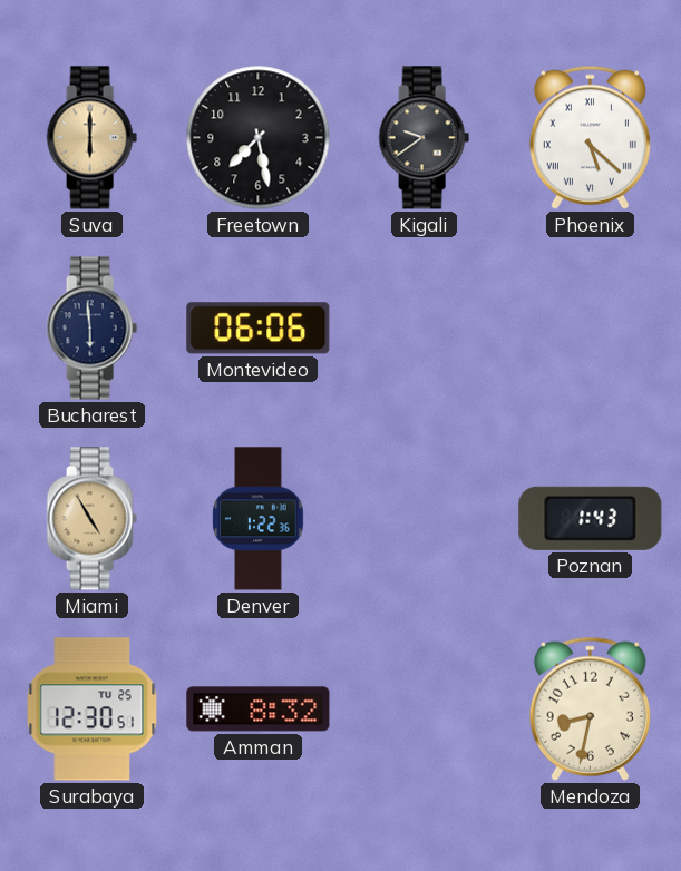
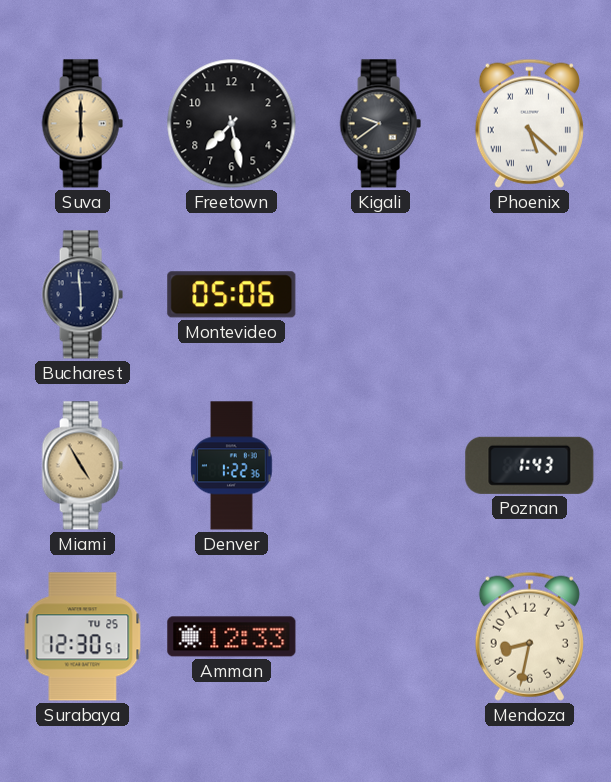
Montevideo: 06:06 -> 05:06 (232, 295)
Amman: 8:32 -> 12:33 (232, 637)
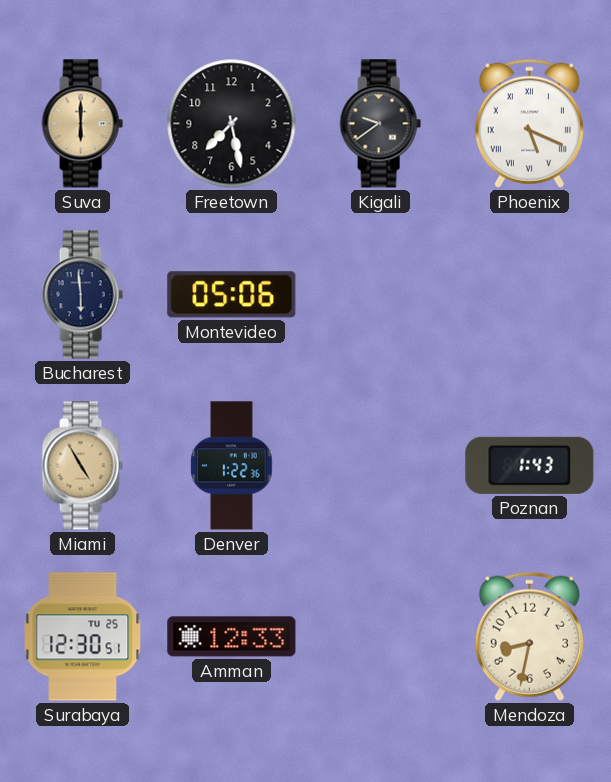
Phoenix: 5:22 -> 5:19 (529, 123)
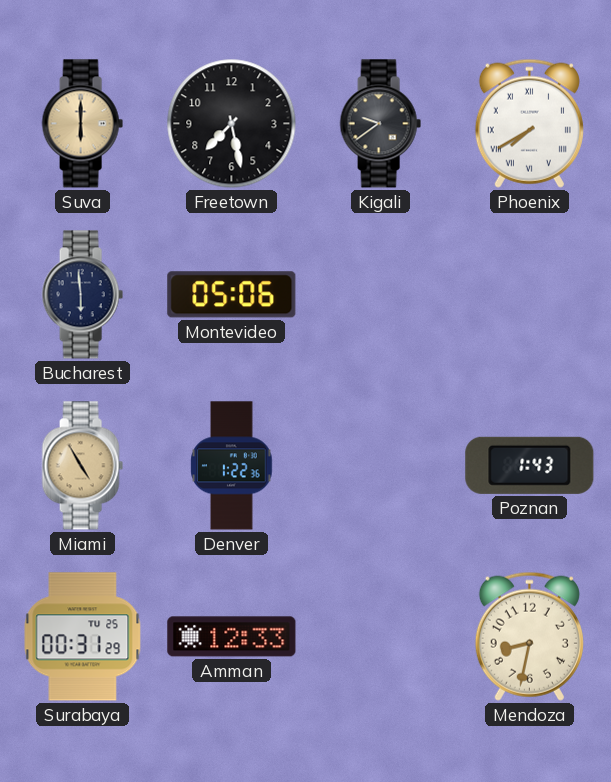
Phoenix: 5:19 -> 7:40 (529, 123)
Surabaya: 12:30 -> 00:31 (83, 637)
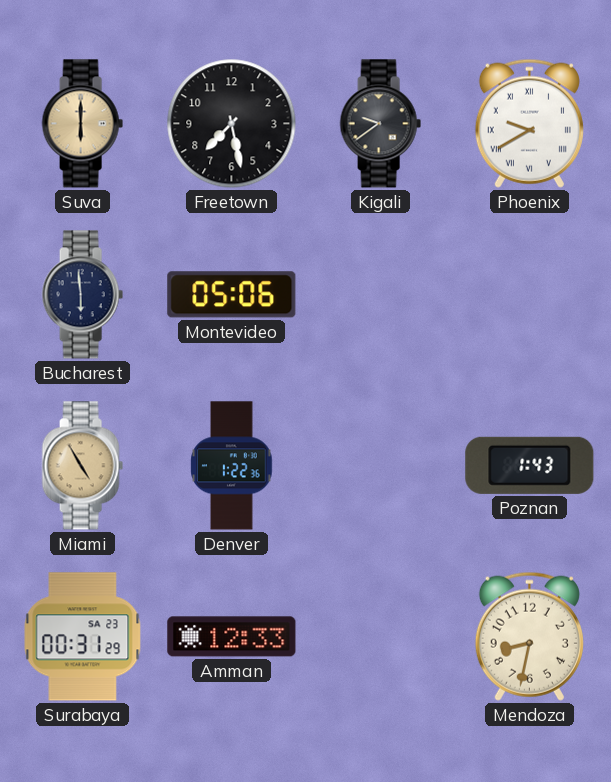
Phoenix: 7:40 -> 9:40 (529, 123)
Surabaya date: TU 25 -> SA 23 (83, 637)
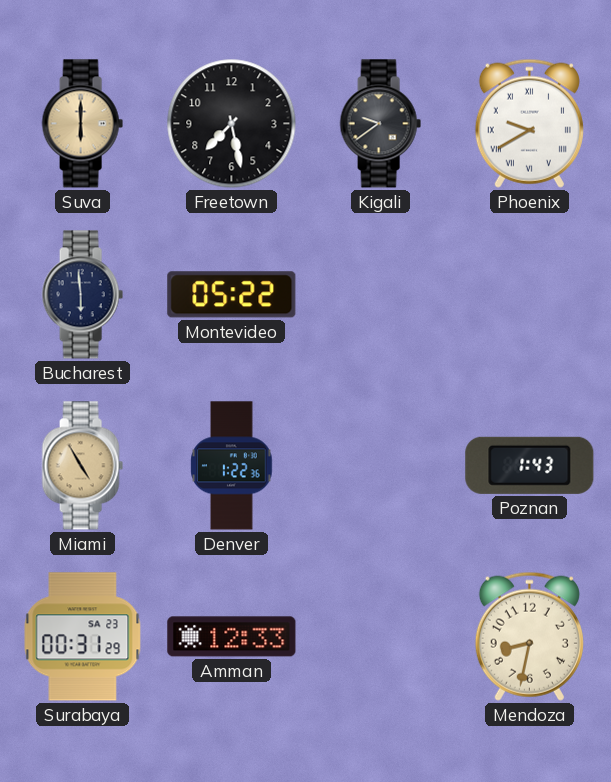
Montevideo: 05:06 -> 05:22 (232, 295)
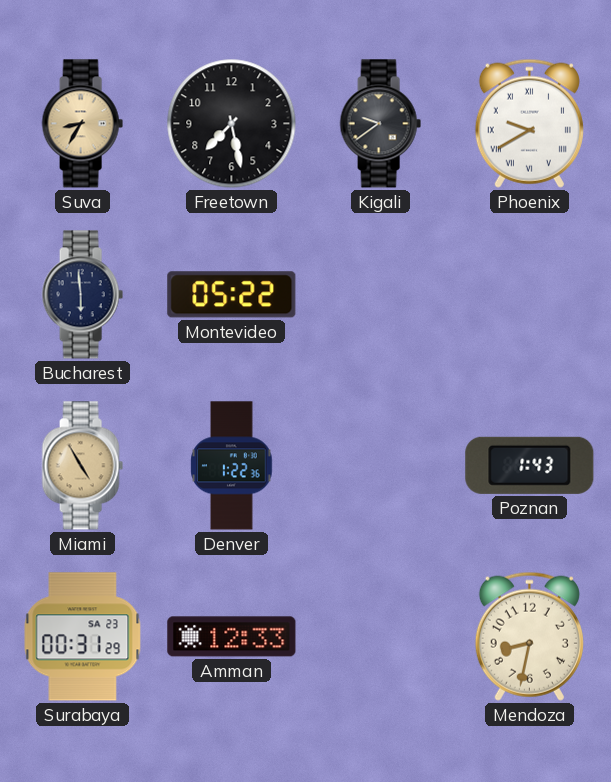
Suva: 6:00 -> 8:35 (82, 124)
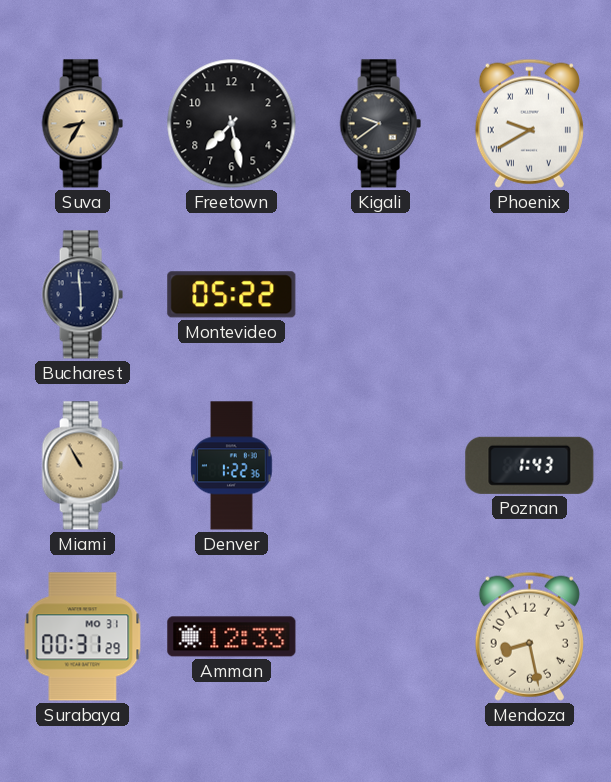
Miami: 4:55 -> 10:55 (82, 466)
Surabaya date: SA 23 -> MO 31 (83, 637)
Mendoza: 8:32 -> 8:28 (529, 636)
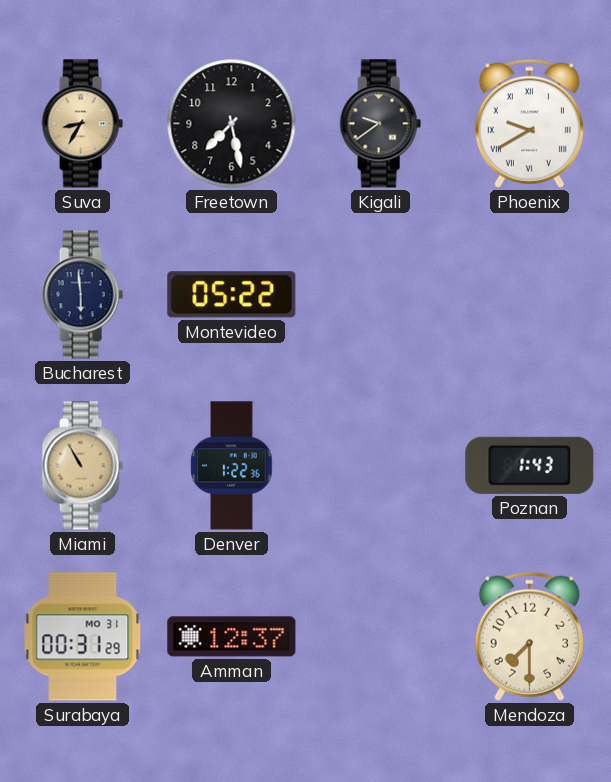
Amman: 12:33 -> 12:37 (232, 637)
Mendoza: 8:28 -> 7:30 (529, 636)
